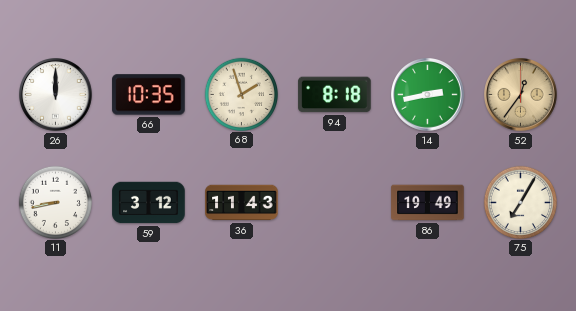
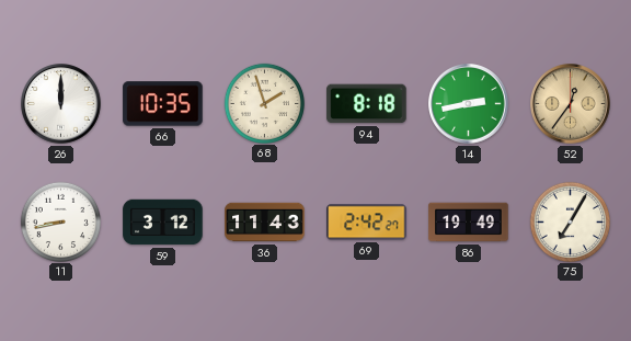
69: none -> 2:42 (367, 223)
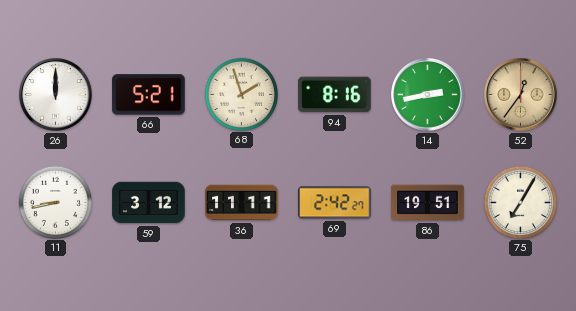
66: 10:35 -> 5:21 (149, 95)
94: 8:18 -> 8:16 (335, 95)
36: 11:43 -> 11:11 (242, 203)
86: 19:49 -> 19:51 (428, 203)
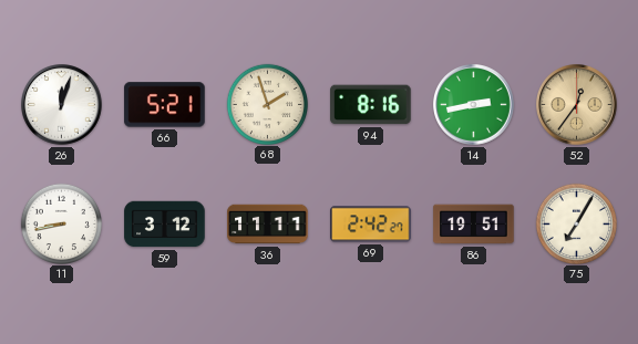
26: 12:00 -> 12:03 (62, 105)
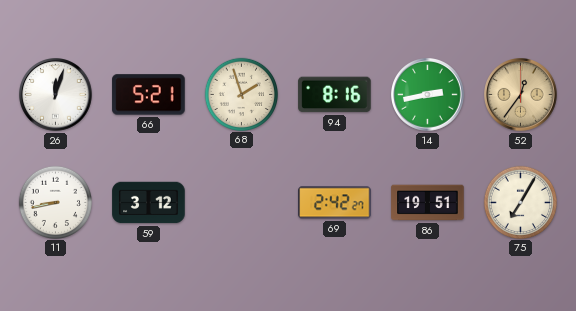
36: 11:11 -> none (268, 225)
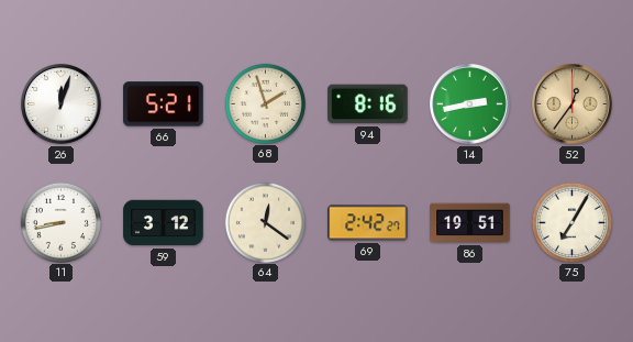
64: none -> 12:21 (265, 222)
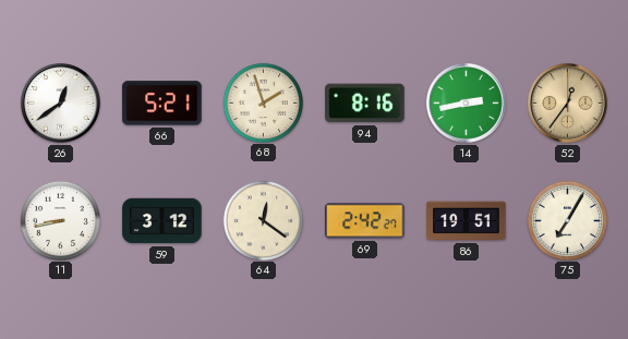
26: 12:03 -> 12:39 (61, 104)
